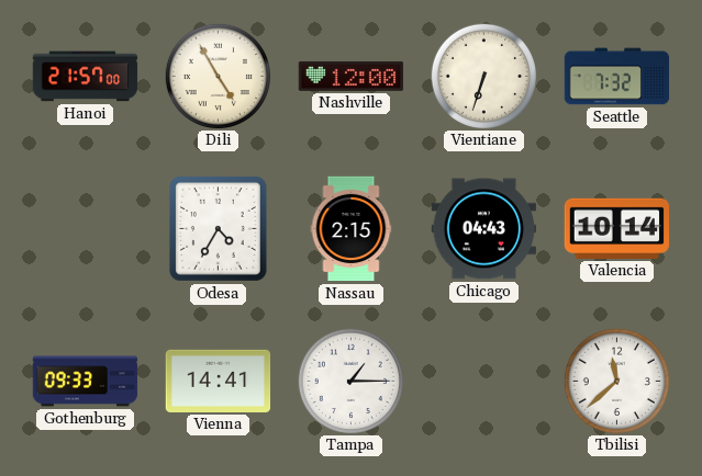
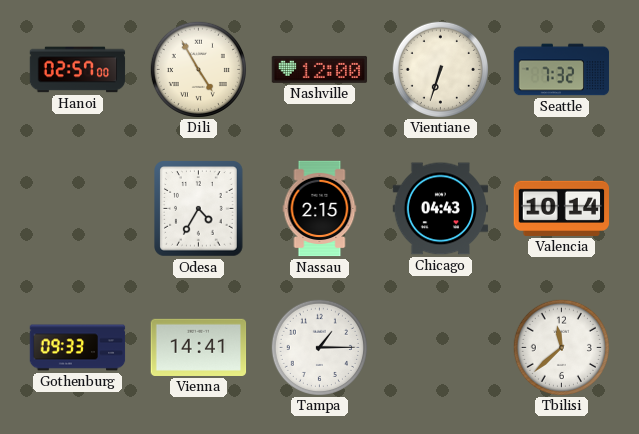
Hanoi: 21:57 -> 02:57 (78, 70)
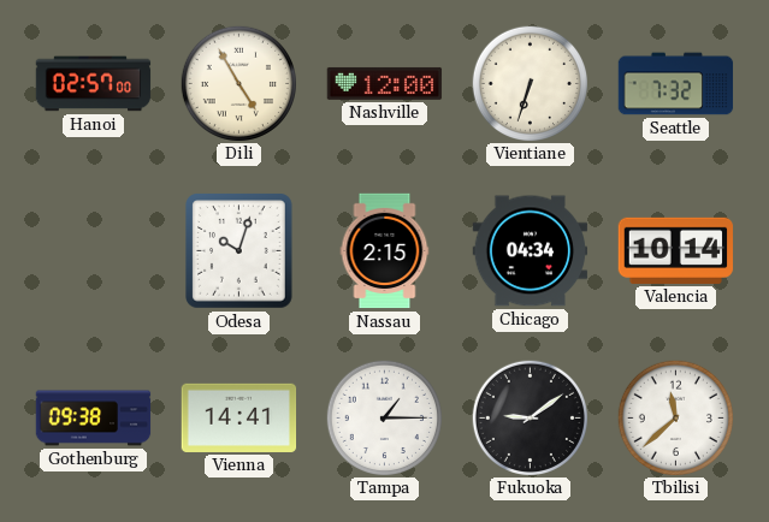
Odesa: 4:35 -> 10:03 (239, 251)
Chicago: 04:43 -> 04:34 (531, 251)
Gothenburg: 09:33 -> 09:38 (94, 419)
Fukuoka: none -> 9:09 (530, 417)
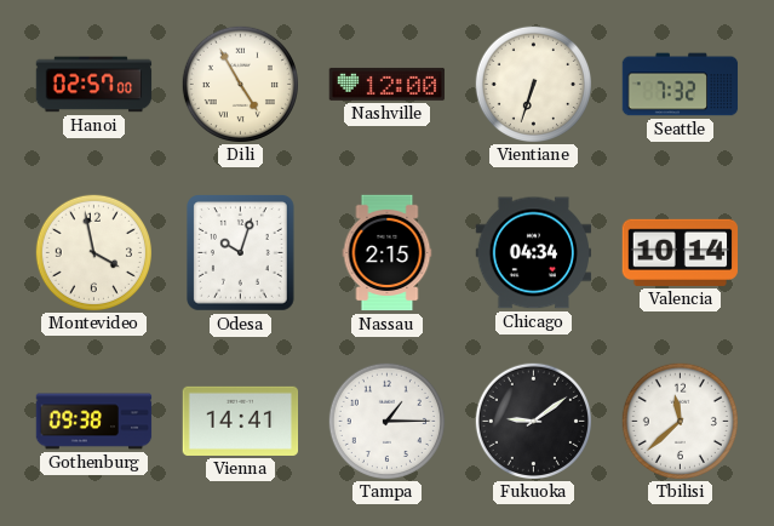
Montevideo: none -> 3:58 (93, 252)
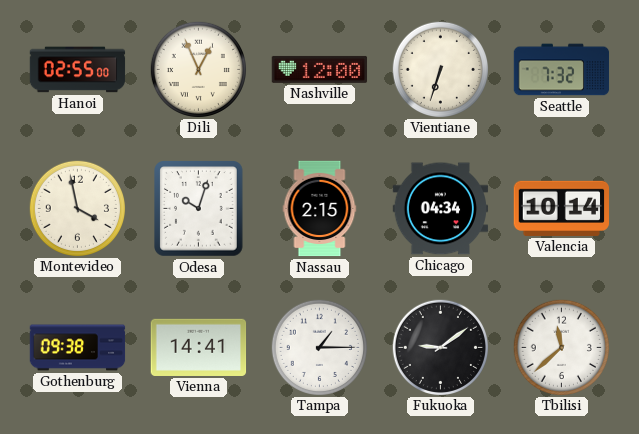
Hanoi: 02:57 -> 02:55 (78, 70)
Dili: 4:55 -> 12:56 (198, 69)
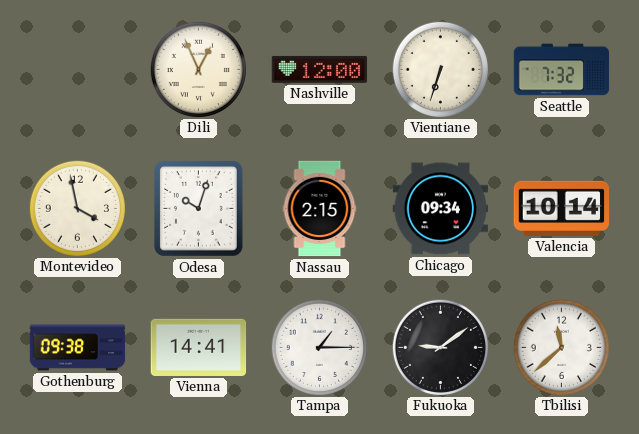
Hanoi: 02:55 -> none (78, 70)
Chicago: 04:34 -> 09:34 (441, 209)
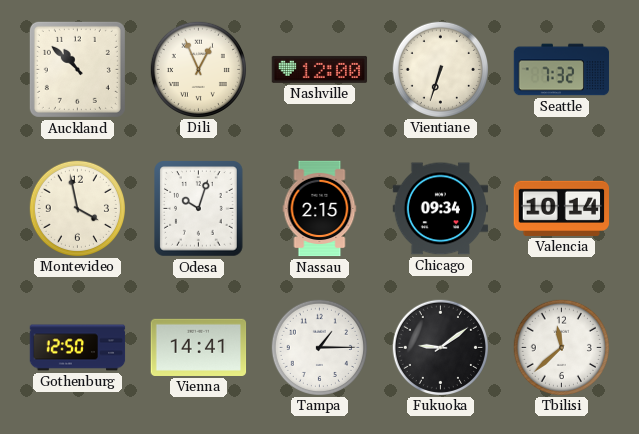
Auckland: none -> 10:52 (77, 69)
Gothenburg: 09:38 -> 12:50 (78, 348)
